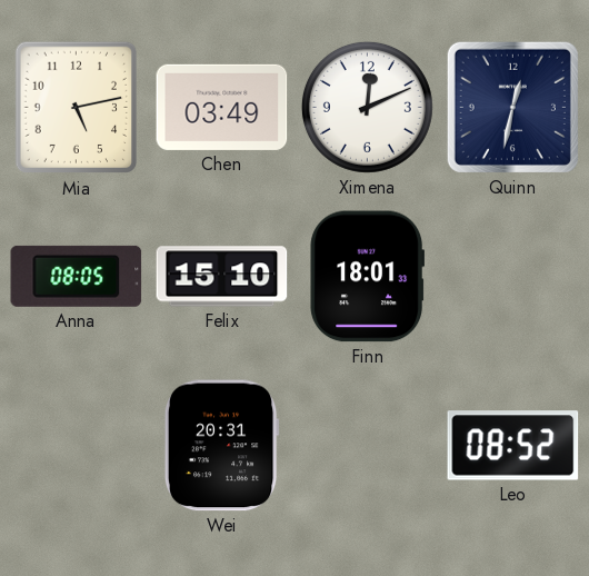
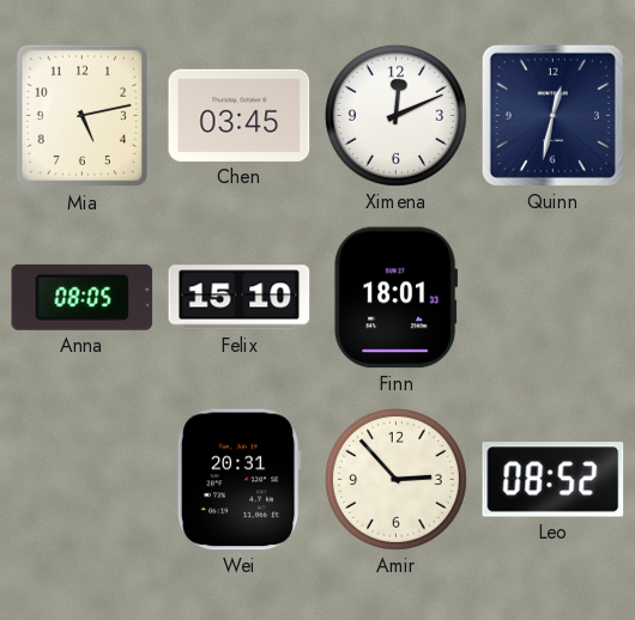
Chen: 03:49 -> 03:45 (240, 115)
Amir: none -> 2:53 (395, 479)
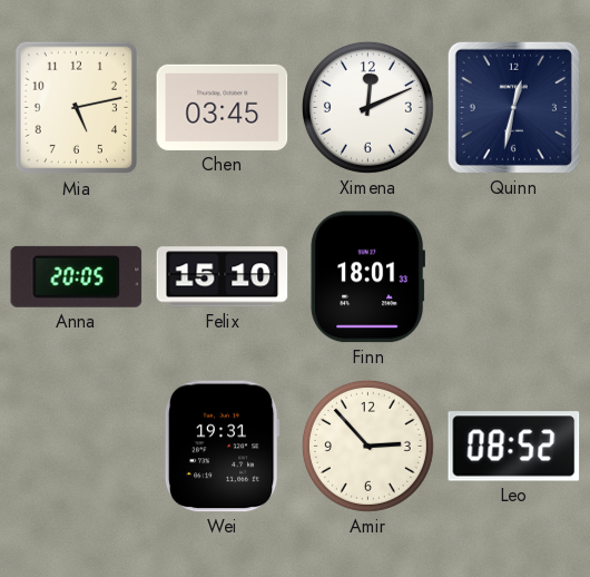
Anna: 08:05 -> 20:05 (77, 276)
Wei: 20:31 -> 19:31 (222, 447)
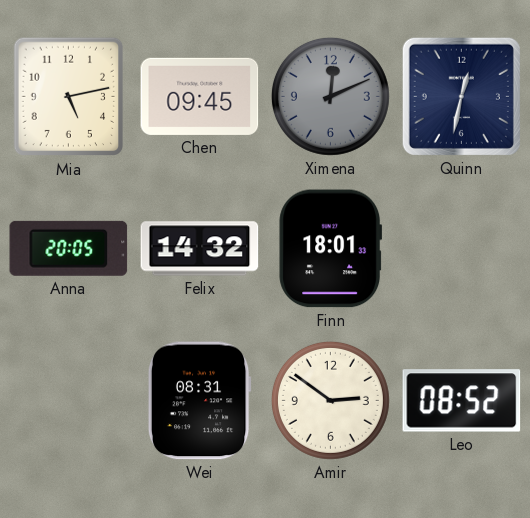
Chen: 03:45 -> 09:45 (200, 96)
Ximena dial: white -> grey (330, 96)
Felix: 15:10 -> 14:32 (200, 249)
Wei: 19:31 -> 08:31 (199, 401)
Amir: 2:53 -> 2:51 (330, 400)
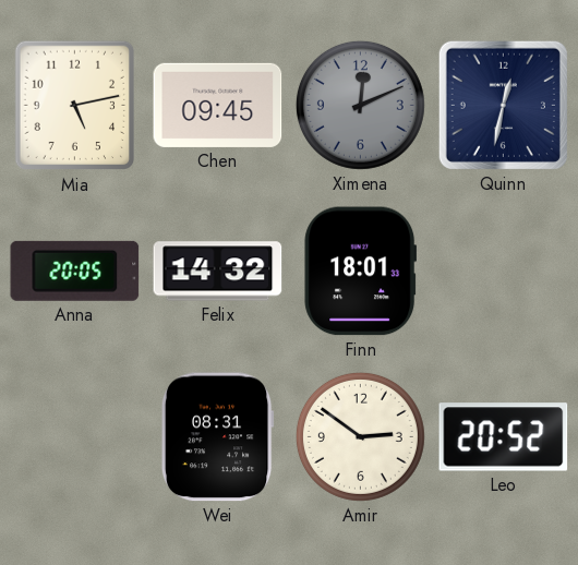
Leo: 08:52 -> 20:52 (504, 437)
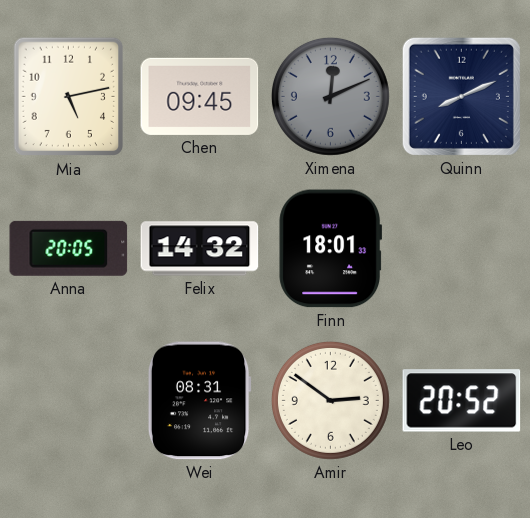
Quinn: 12:32 -> 8:11 (461, 96)
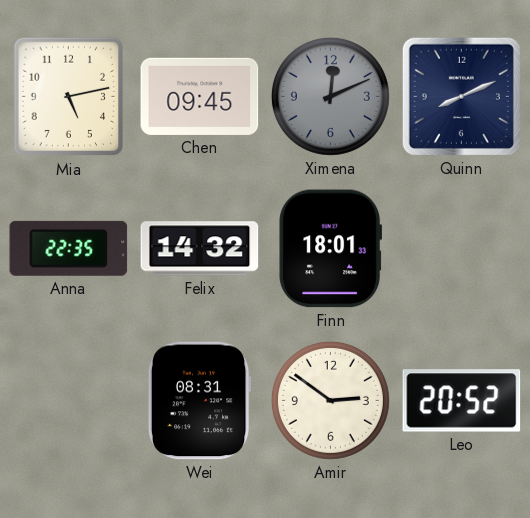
Anna: 20:05 -> 22:35 (69, 248)
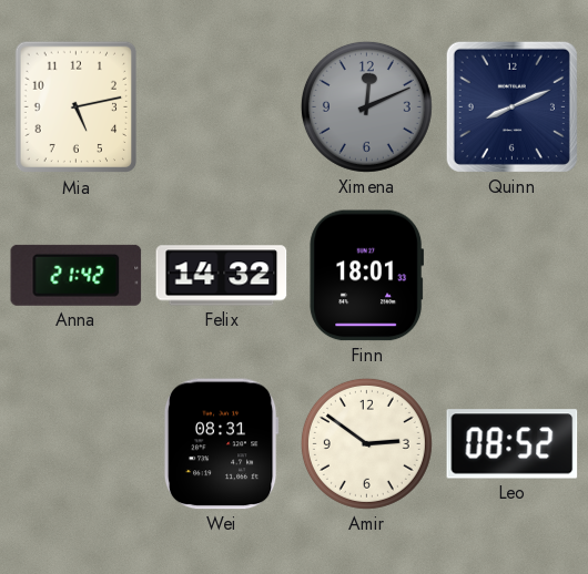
Chen: 09:45 -> none (200, 96)
Anna: 22:35 -> 21:42 (77, 275)
Leo: 20:52 -> 08:52 (513, 444)
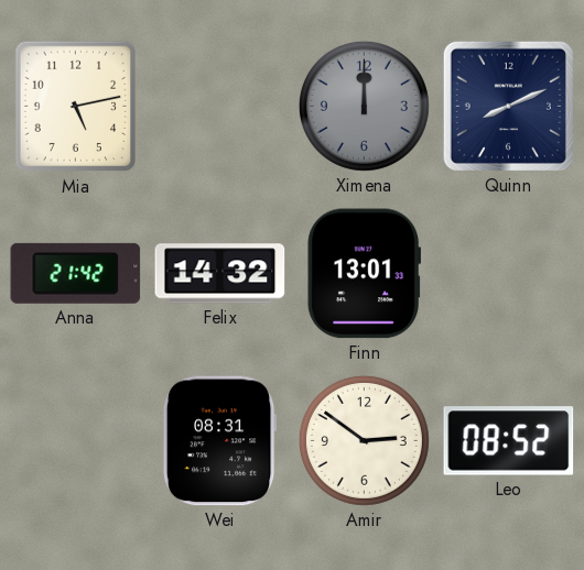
Ximena: 12:11 -> 12:00 (364, 106)
Finn: 18:01 -> 13:01 (365, 274)
